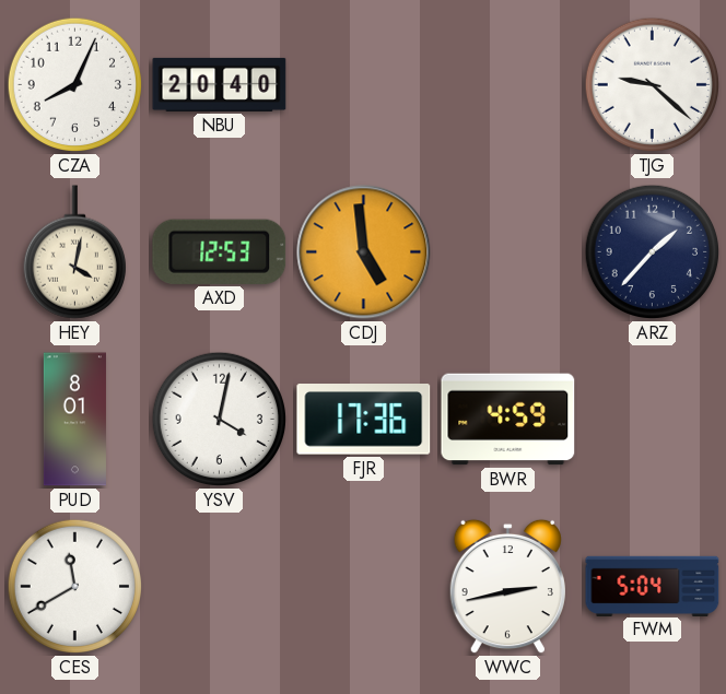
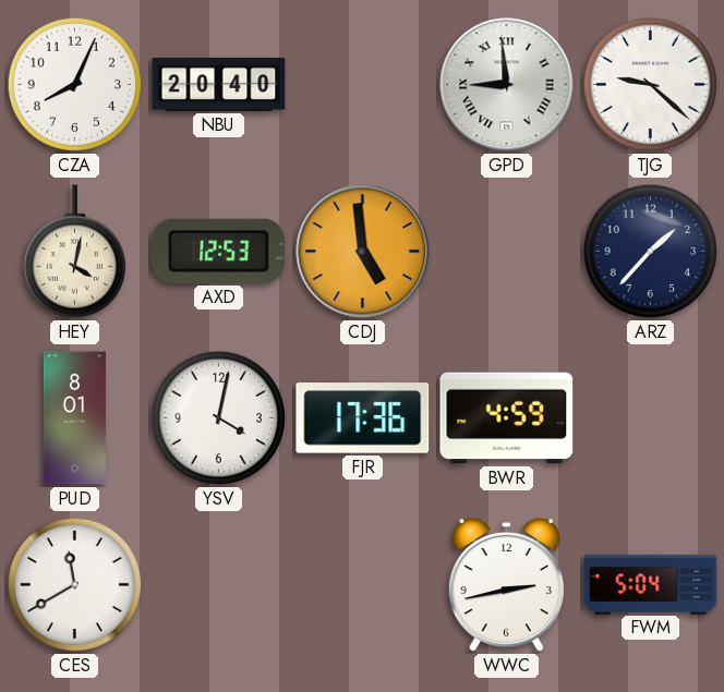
GPD: none -> 8:59 (507, 85)
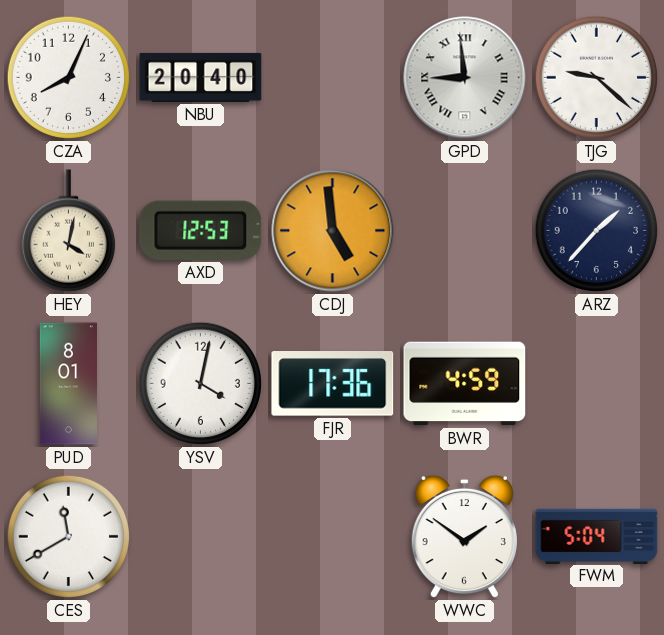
WWC: 2:43 -> 1:51 (464, 537)
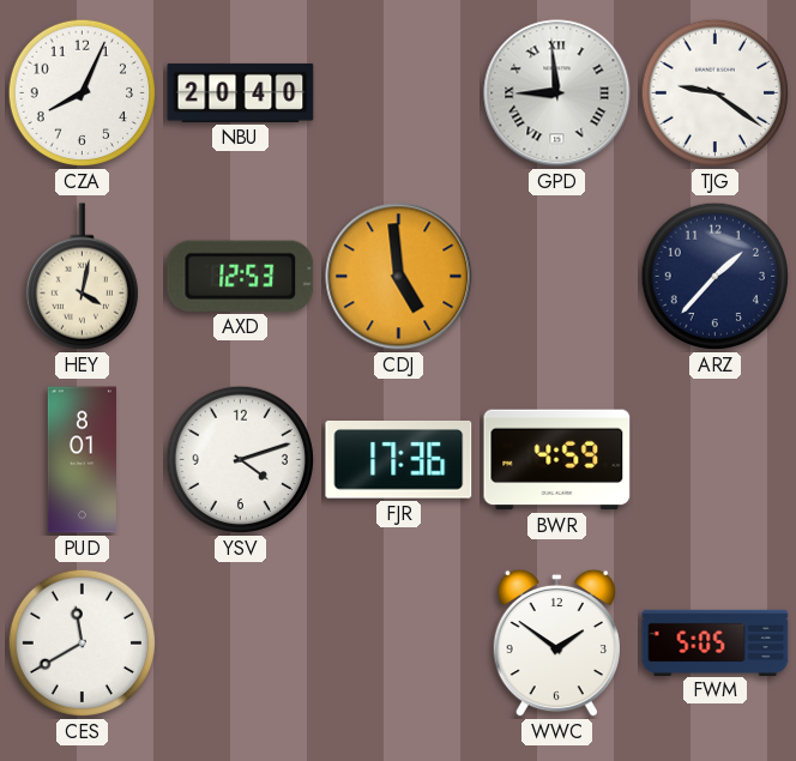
TJG: 9:22 -> 9:21 (716, 93)
YSV: 4:02 -> 4:12 (241, 460)
FWM: 5:04 -> 5:05 (716, 642)
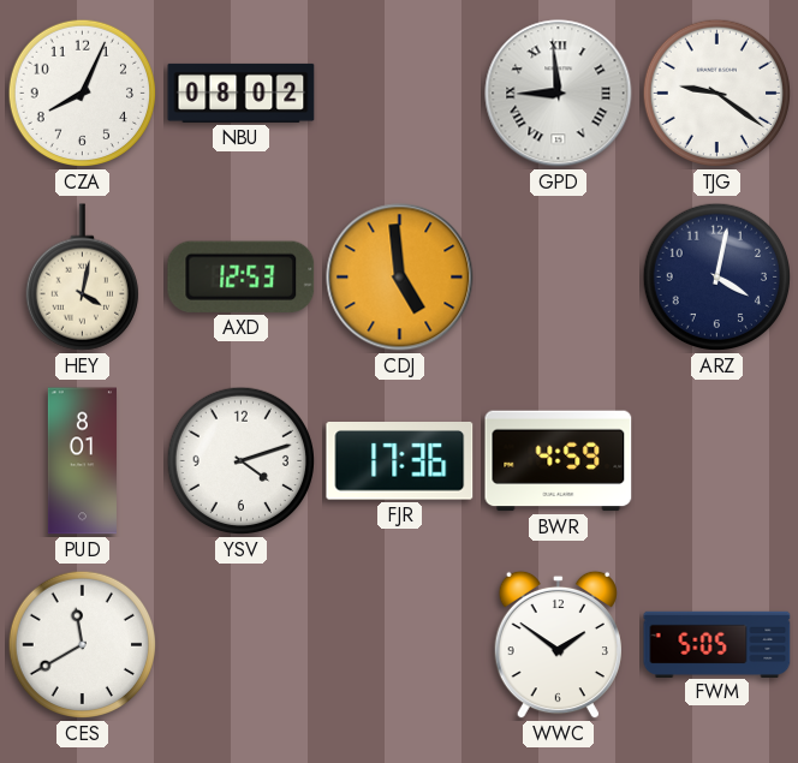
NBU: 20:40 -> 08:02 (242, 93)
ARZ: 1:37 -> 4:02 (717, 278)
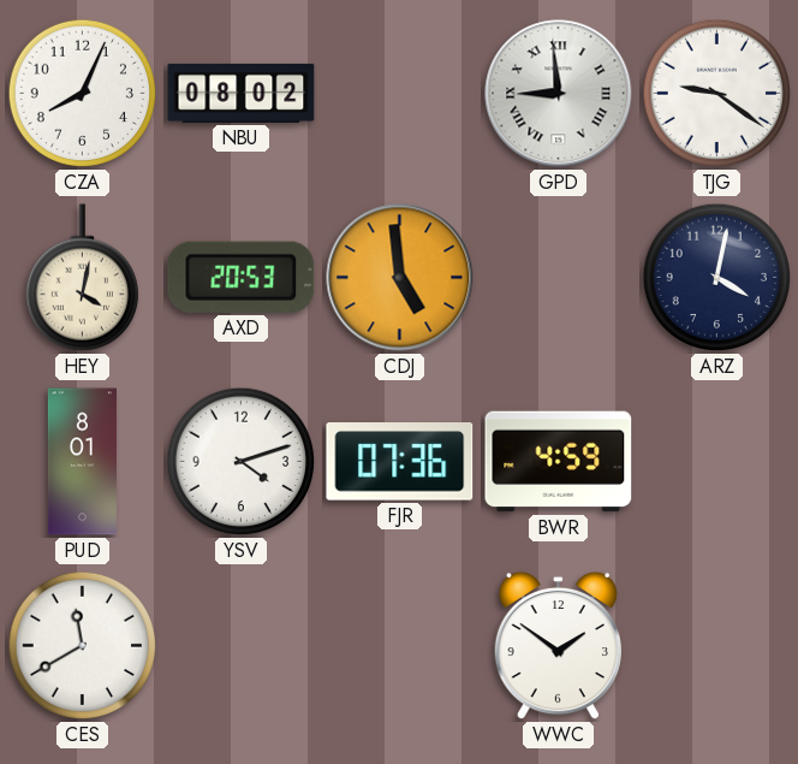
AXD: 12:53 -> 20:53 (242, 277)
FJR: 17:36 -> 07:36 (400, 462)
FWM: 5:05 -> none (717, 644)
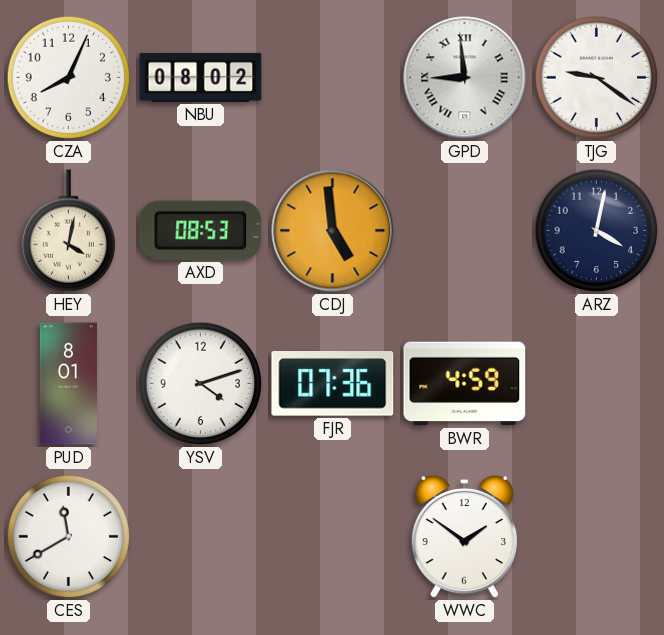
AXD: 20:53 -> 08:53 (201, 230)
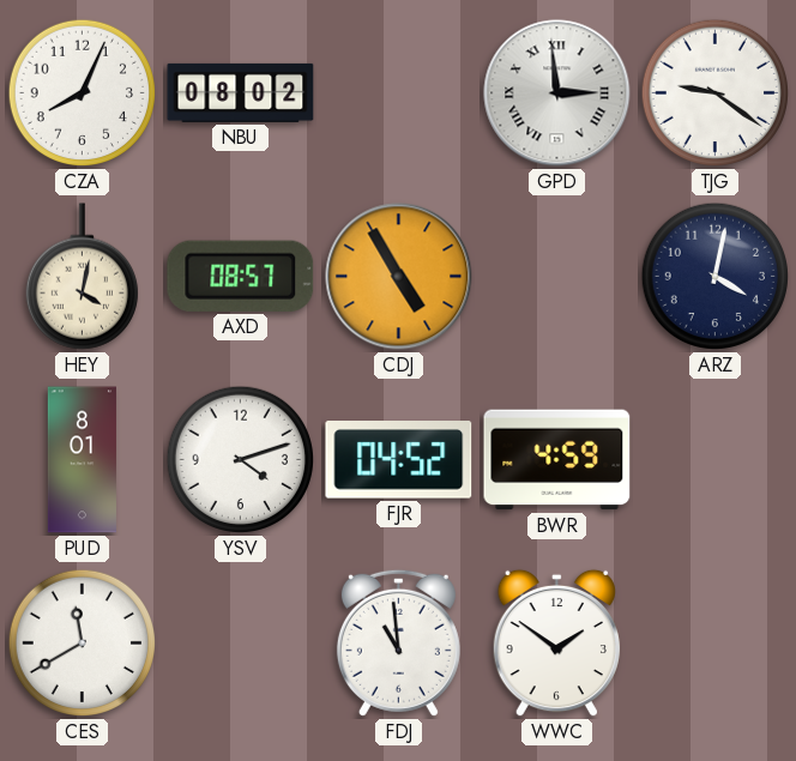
GPD: 8:59 -> 2:59 (557, 93)
AXD: 08:53 -> 08:57 (241, 276)
CDJ: 4:59 -> 4:55 (399, 277)
FJR: 07:36 -> 04:52 (399, 460)
FDJ: none -> 10:59 (398, 642)
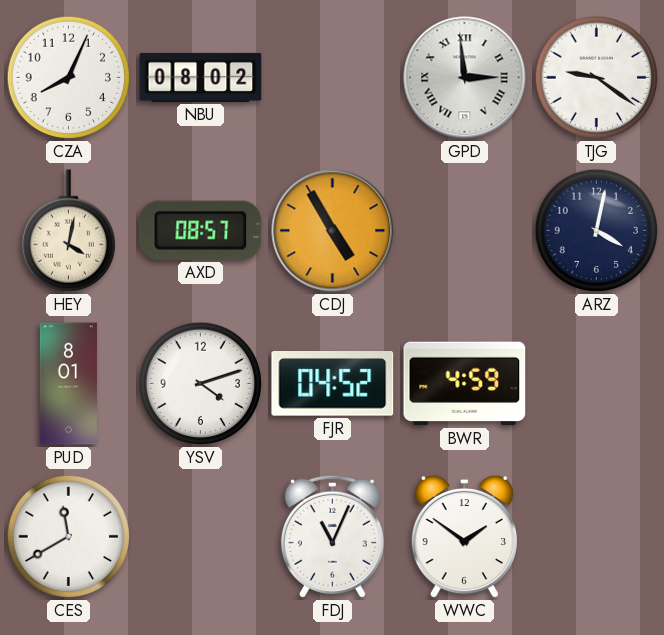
FDJ: 10:59 -> 11:04 (332, 536)
